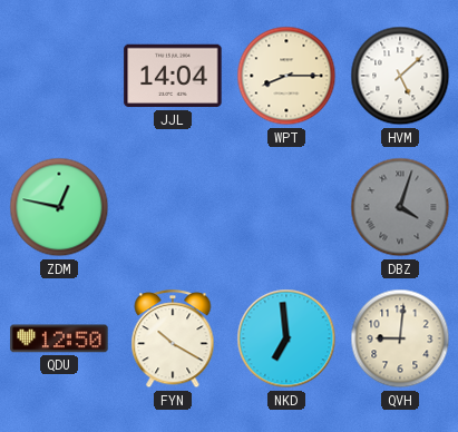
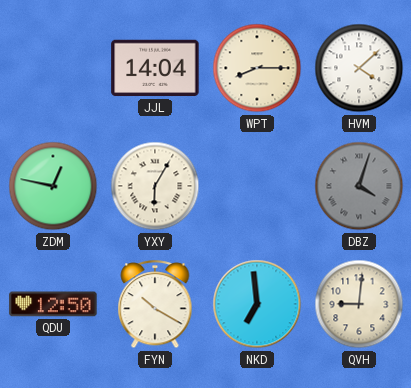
HVM: 5:08 -> 4:08 (359, 68)
YXY: none -> 6:05 (155, 186)
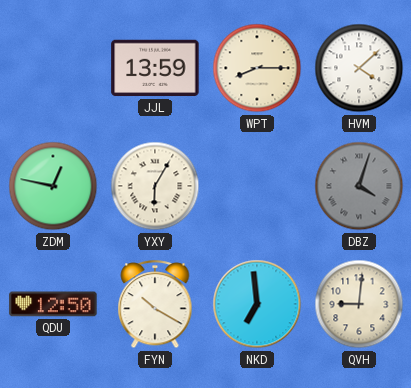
JJL: 14:04 -> 13:59 (155, 68)
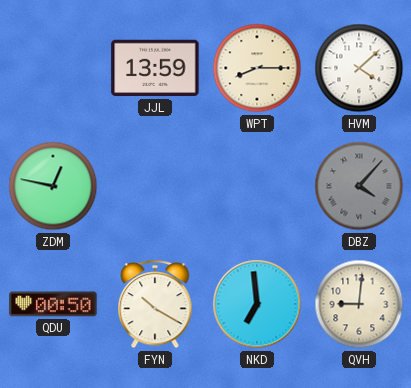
YXY: 6:05 -> none (155, 186)
DBZ: 4:03 -> 4:07 (359, 186)
QDU: 12:50 -> 00:50 (53, 304)
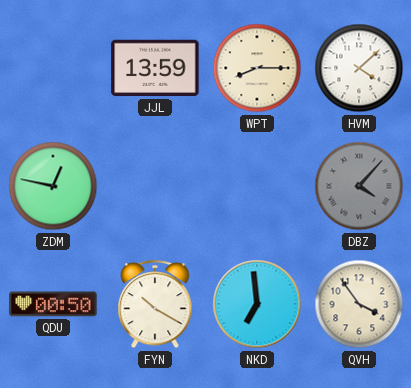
QVH: 9:01 -> 3:54 (359, 304)
